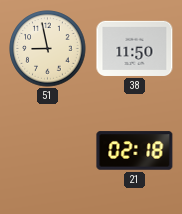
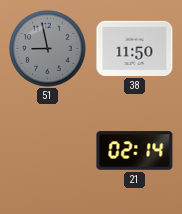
51 dial: cream -> grey (48, 49)
21: 02:18 -> 02:14 (135, 151)
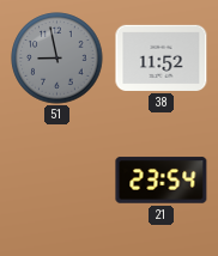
38: 11:50 -> 11:52 (162, 57)
21: 02:14 -> 23:54 (162, 181)
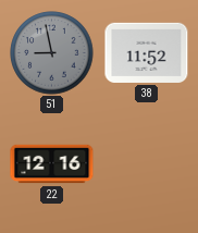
22: none -> 12:16 (52, 164)
21: 23:54 -> none (162, 181)
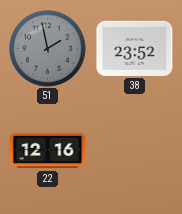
51: 8:58 -> 1:58 (48, 49)
38: 11:52 -> 23:52 (135, 48)
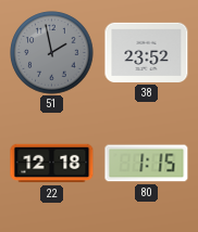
22: 12:16 -> 12:18 (52, 164)
80: none -> 1:15 (147, 164)
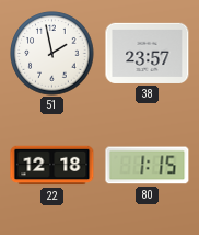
51 dial: grey -> white (52, 54)
38: 23:52 -> 23:57 (148, 53)
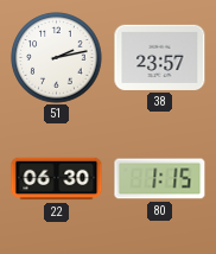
51: 1:58 -> 2:13 (57, 58)
22: 12:18 -> 06:30 (57, 179)
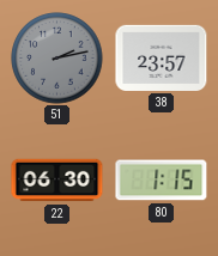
51 dial: white -> grey (57, 59)
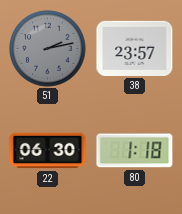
80: 1:15 -> 1:18 (135, 151)
